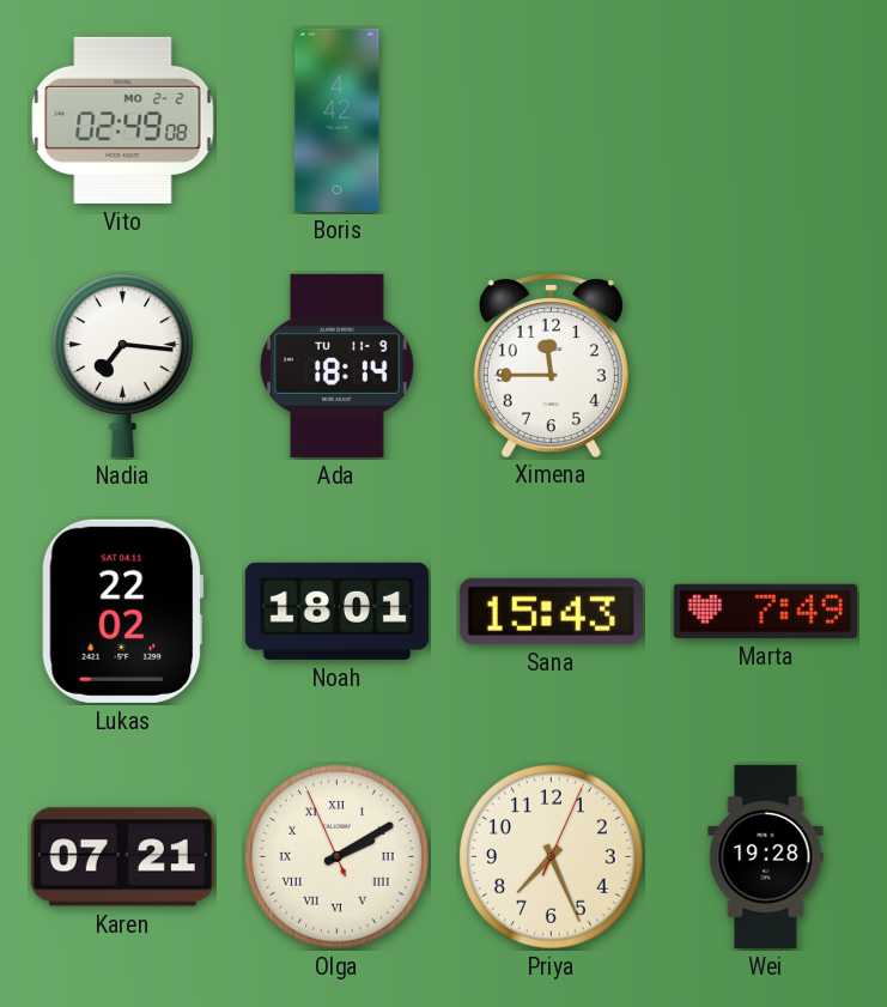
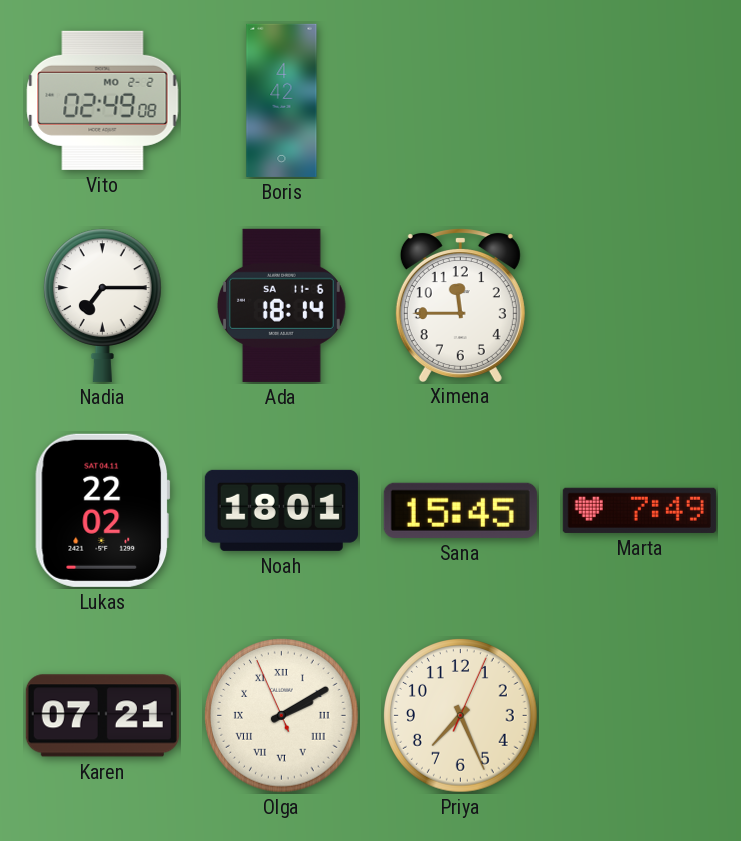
Nadia: 7:16 -> 7:15 (102, 305)
Ada date: TU 11-9 -> SA 11-6 (281, 305)
Sana: 15:43 -> 15:45 (460, 510)
Wei: 19:28 -> none (766, 856)
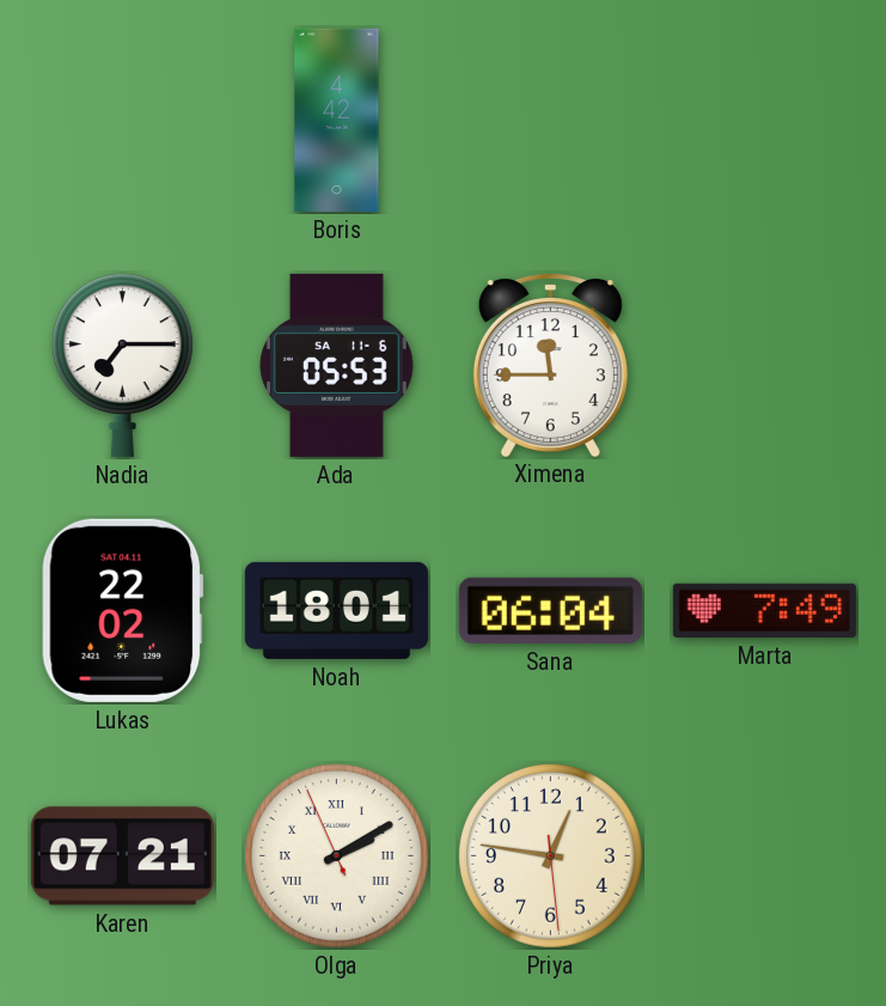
Vito: 02:49 -> none (103, 100)
Ada: 18:14 -> 05:53 (336, 365)
Sana: 15:45 -> 06:04 (550, 610)
Priya: 7:26 -> 12:46 (551, 856)
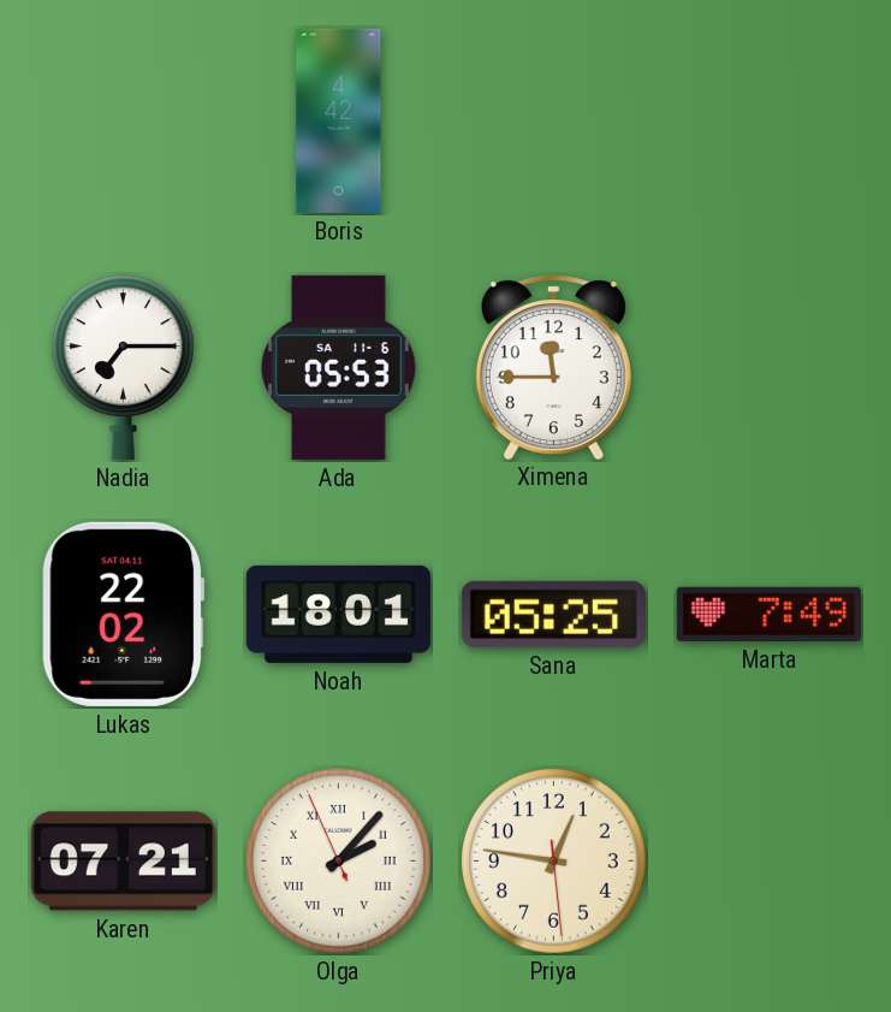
Sana: 06:04 -> 05:25 (553, 614)
Olga: 2:09 -> 2:06 (339, 862)
